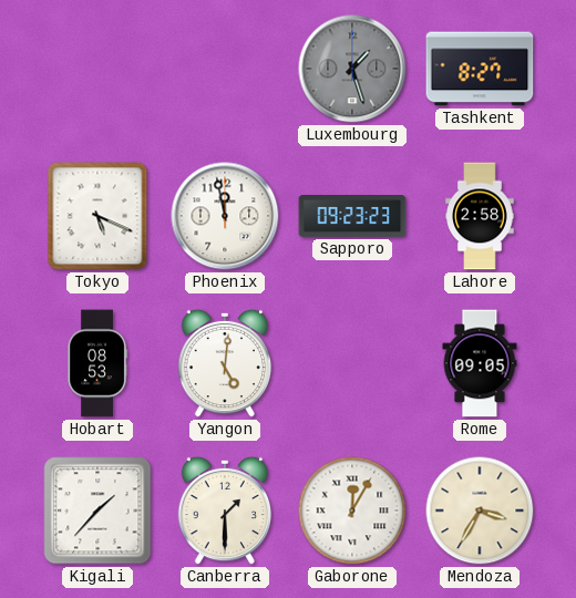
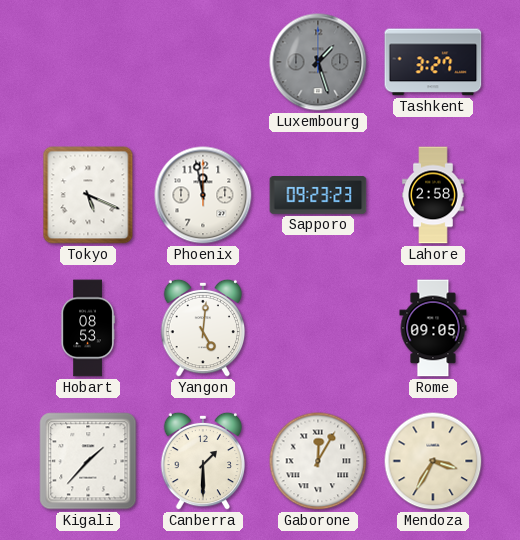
Tashkent: 8:27 -> 3:27 (433, 62)
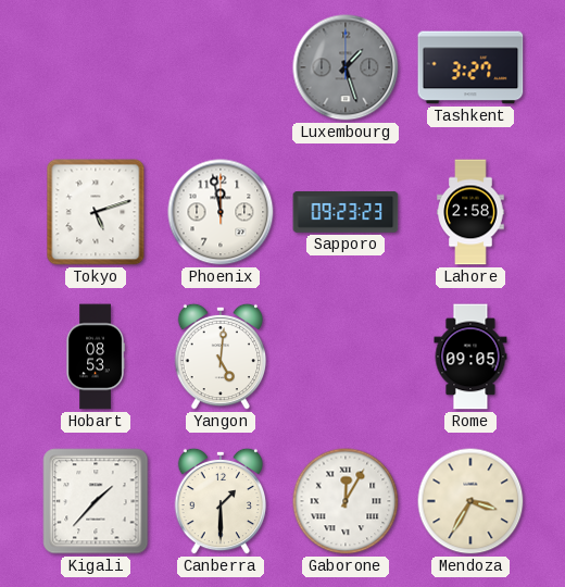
Tokyo: 5:19 -> 5:12 (96, 212)
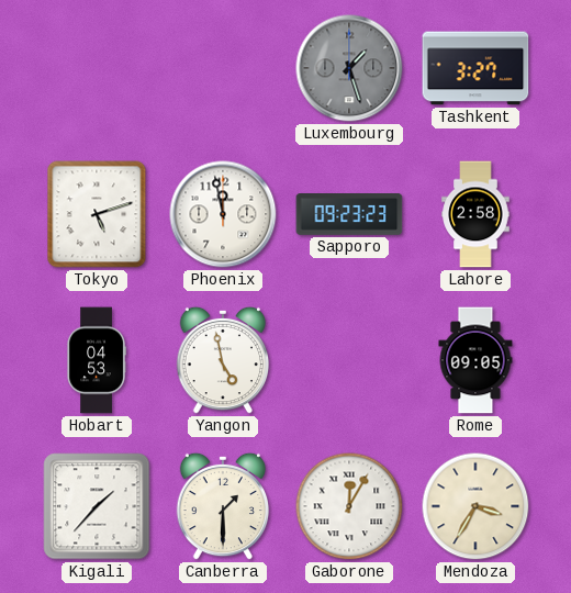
Hobart: 08:53 -> 04:53 (97, 360)
Yangon: 5:01 -> 4:58 (223, 360)
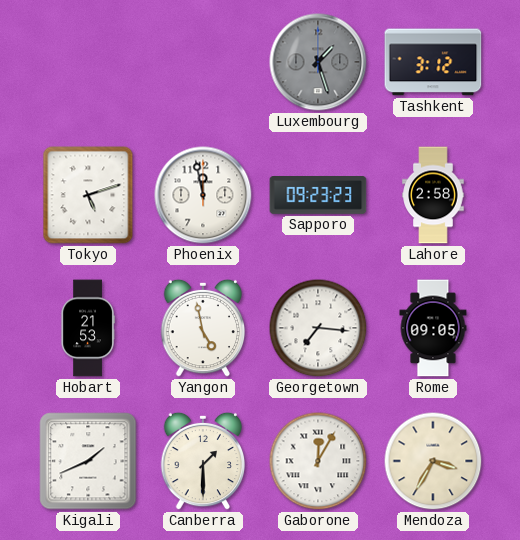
Tashkent: 3:27 -> 3:12 (433, 62)
Hobart: 04:53 -> 21:53 (88, 328)
Georgetown: none -> 7:16 (318, 328)
Kigali: 1:37 -> 1:41 (88, 461)
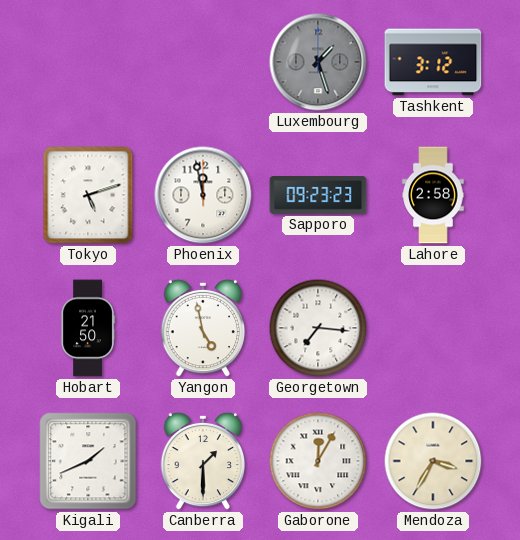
Hobart: 21:53 -> 21:50 (88, 328)
Rome: 09:05 -> none (433, 328)
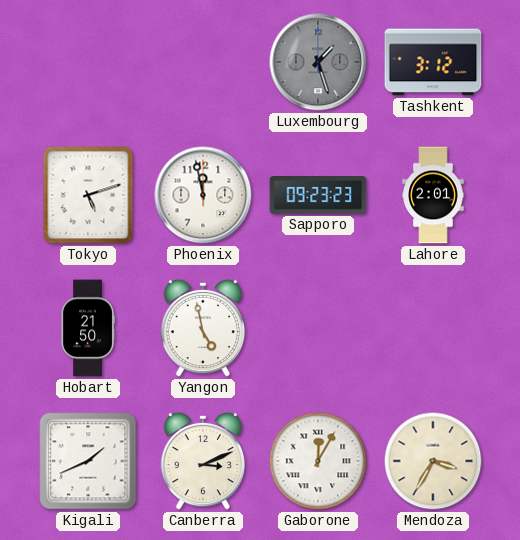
Lahore: 2:58 -> 2:01 (433, 195)
Georgetown: 7:16 -> none (318, 328)
Canberra: 1:30 -> 3:11 (203, 461)
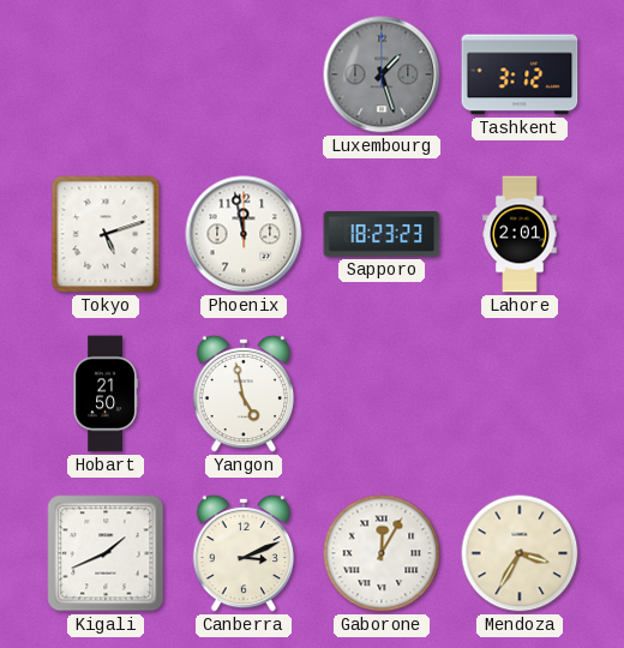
Sapporo: 09:23 -> 18:23 (382, 235)
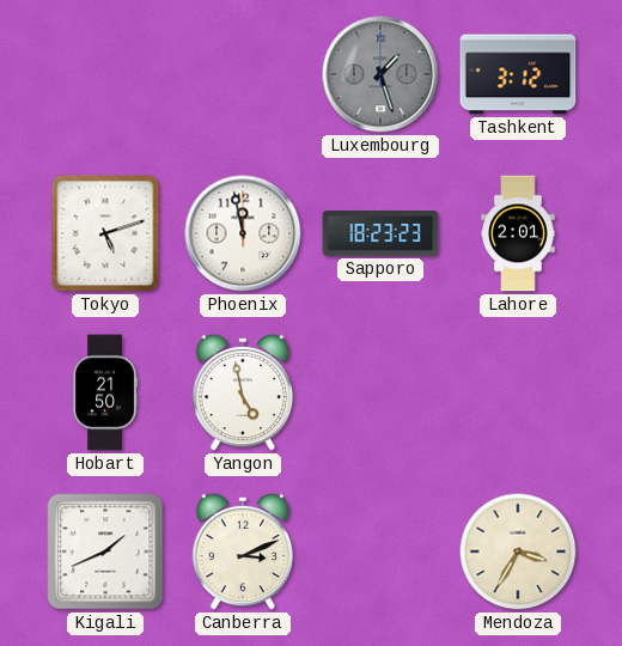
Gaborone: 12:05 -> none (382, 553)
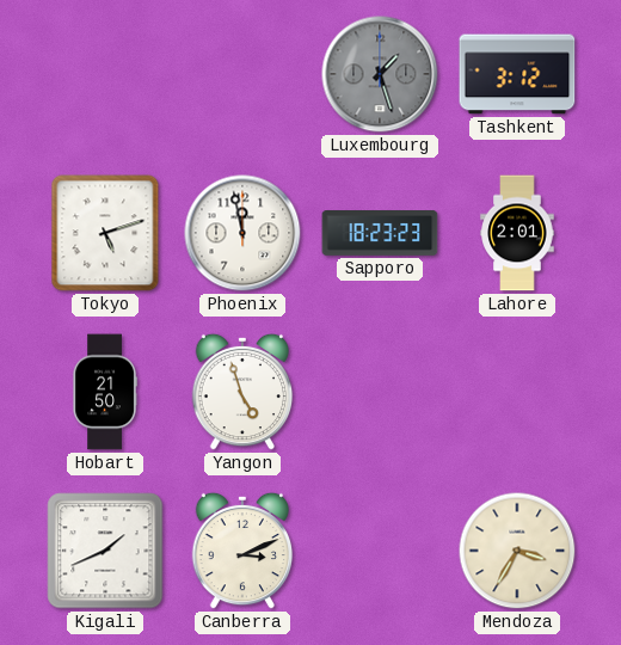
Yangon: 4:58 -> 4:57 (242, 392)
